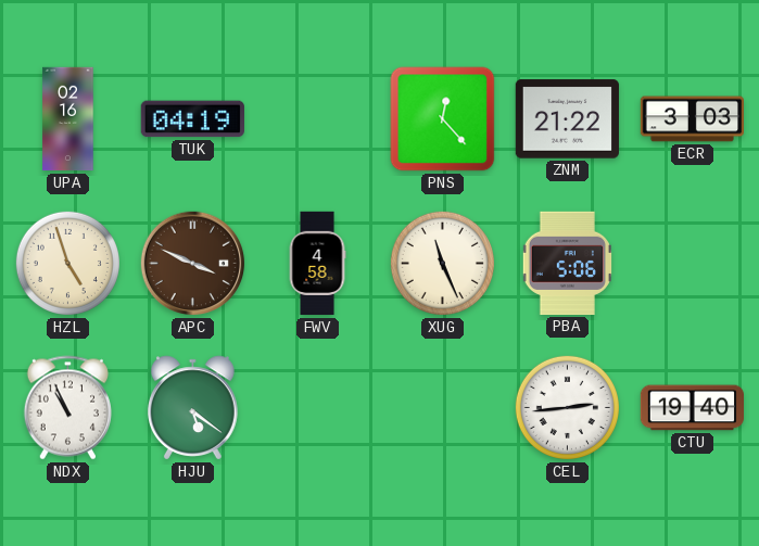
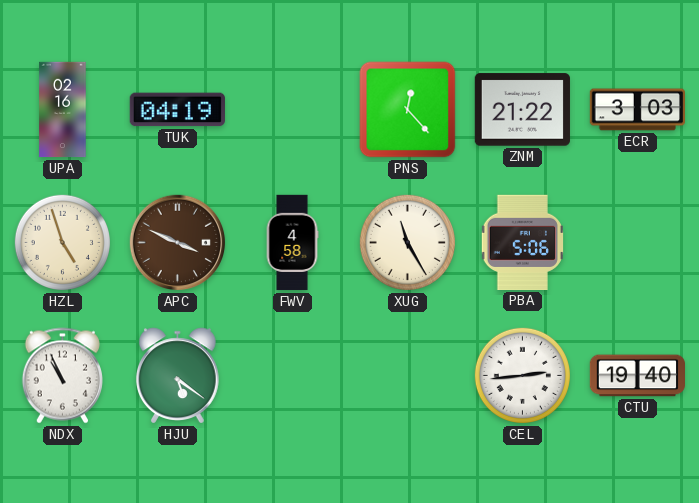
XUG: 11:26 -> 11:25 (407, 242)
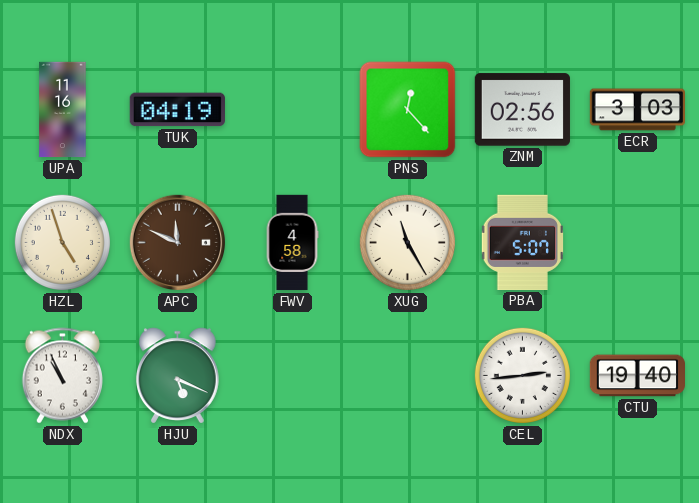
UPA: 02:16 -> 11:16 (63, 110)
ZNM: 21:22 -> 02:56 (522, 110)
APC: 3:49 -> 11:49 (178, 243)
PBA: 5:06 -> 5:07 (522, 242)
HJU: 5:21 -> 5:19 (178, 376)
